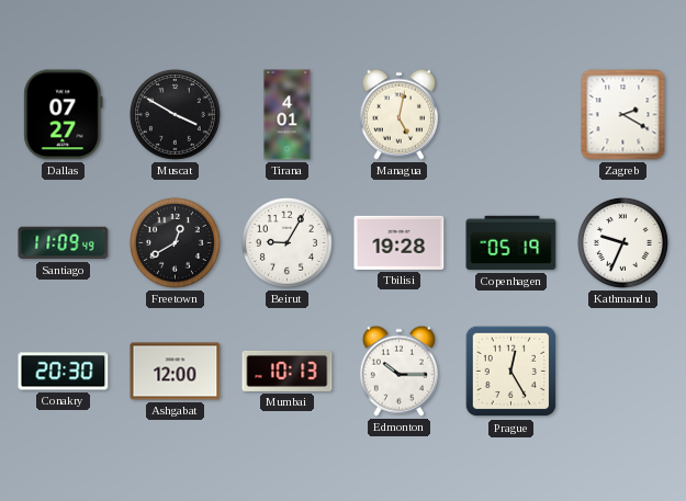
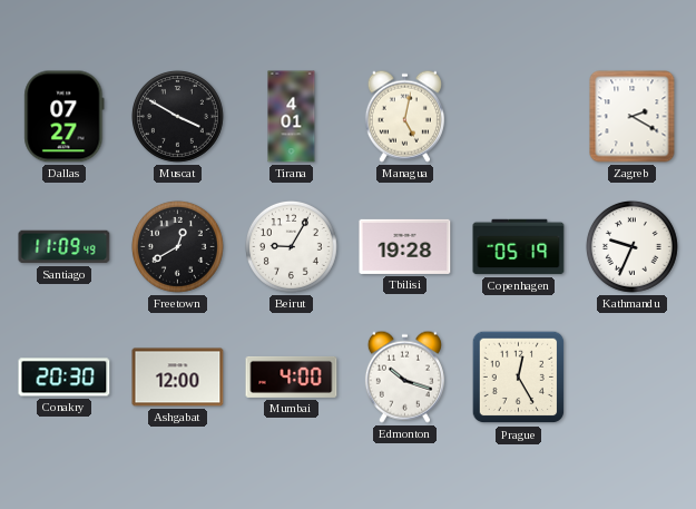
Mumbai: 10:13 -> 4:00 (292, 376)
Edmonton: 10:15 -> 10:18 (404, 376)
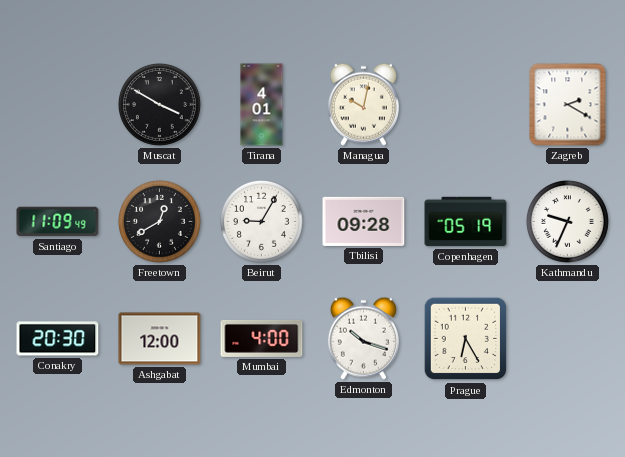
Dallas: 07:27 -> none (65, 117)
Managua: 5:02 -> 10:02 (363, 104)
Tbilisi: 19:28 -> 09:28 (364, 221)
Prague: 12:25 -> 6:25 (466, 339)
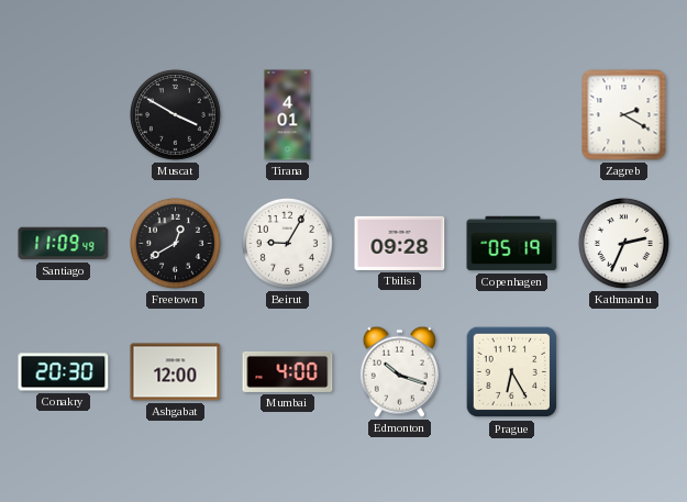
Managua: 10:02 -> none (363, 104)
Kathmandu: 9:34 -> 2:34 (623, 243)
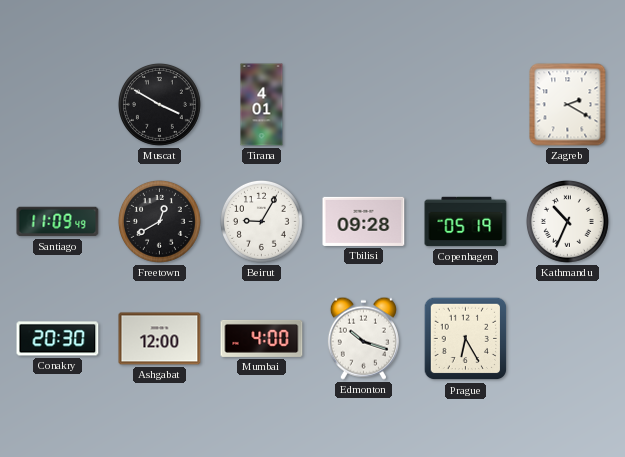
Kathmandu: 2:34 -> 10:34 (567, 221)
